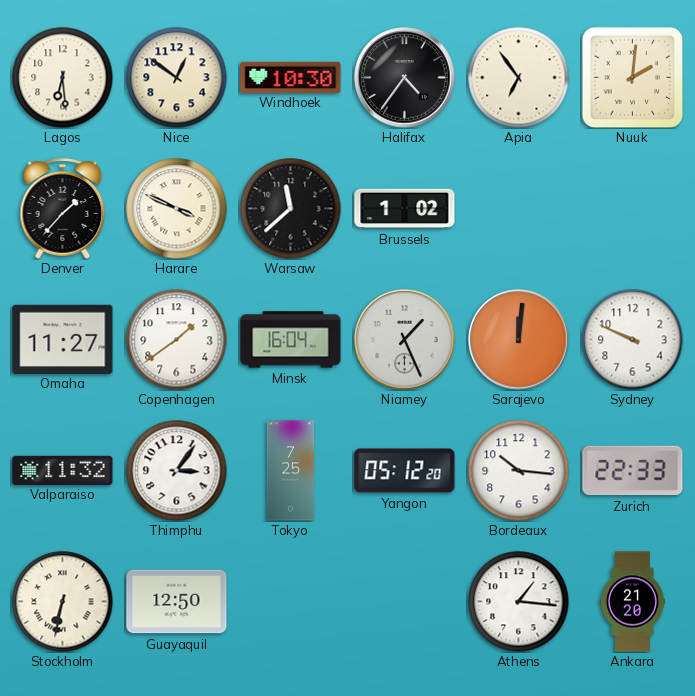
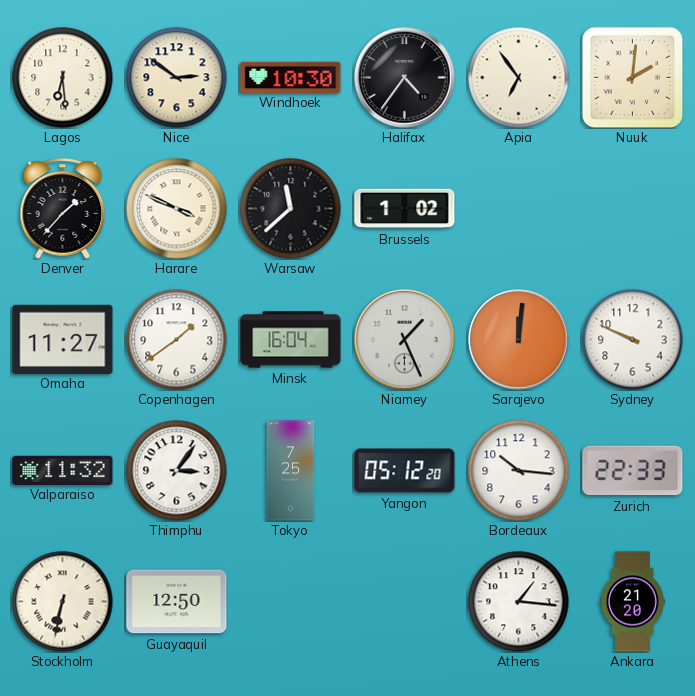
Nice: 12:51 -> 2:51 (177, 78)
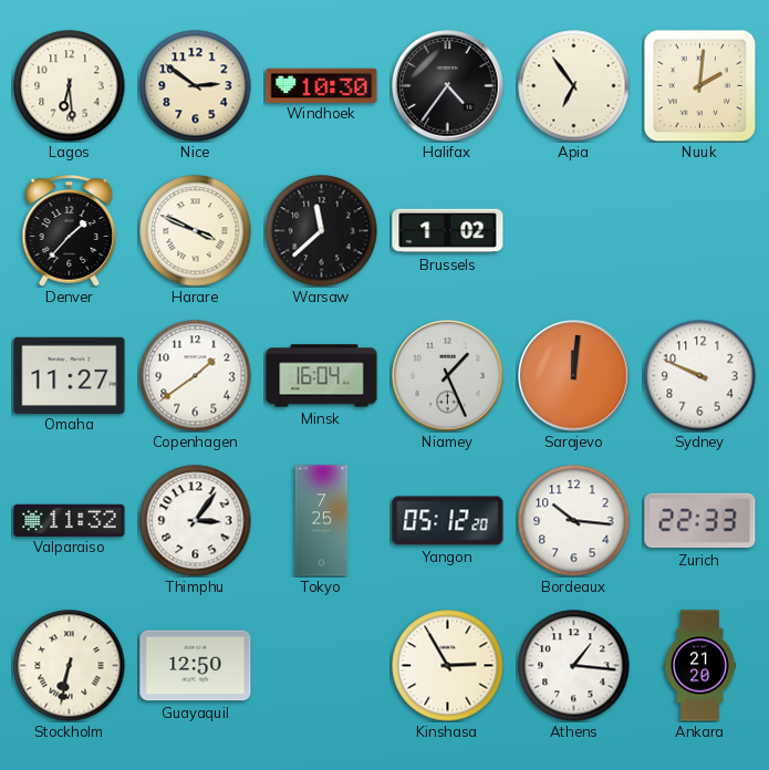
Kinshasa: none -> 2:55 (448, 666)
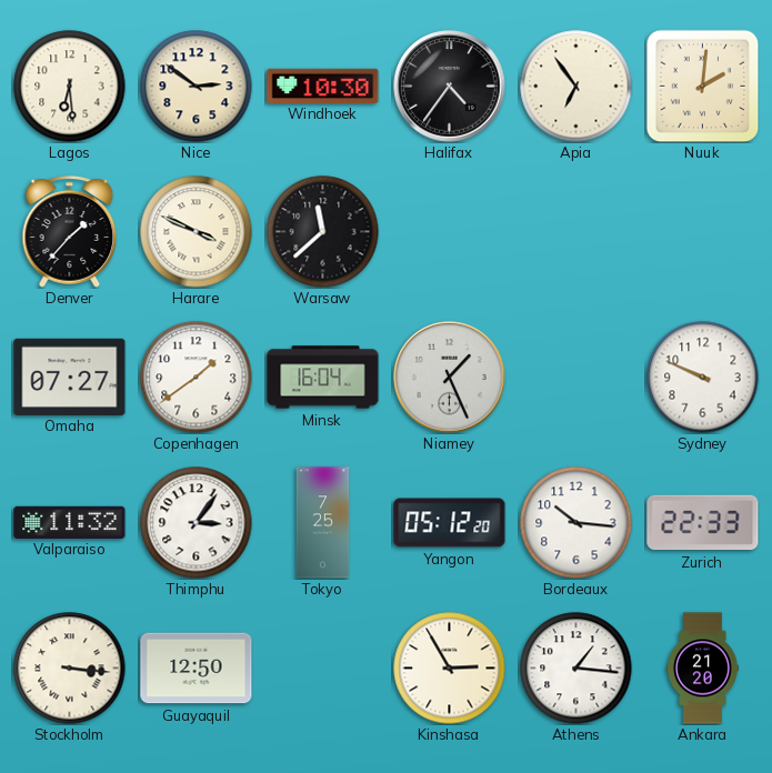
Brussels: 1:02 -> none (448, 231)
Omaha: 11:27 -> 07:27 (70, 377)
Sarajevo: 12:01 -> none (574, 376)
Stockholm: 6:32 -> 3:16 (70, 669)
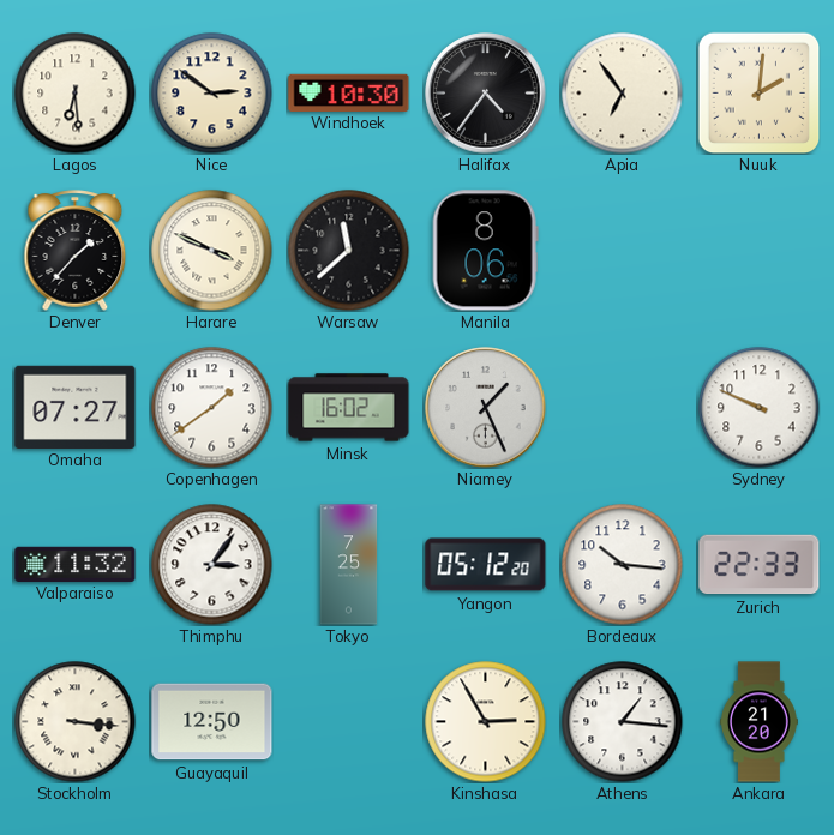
Manila: none -> 8:06 (485, 251)
Minsk: 16:04 -> 16:02 (349, 408)
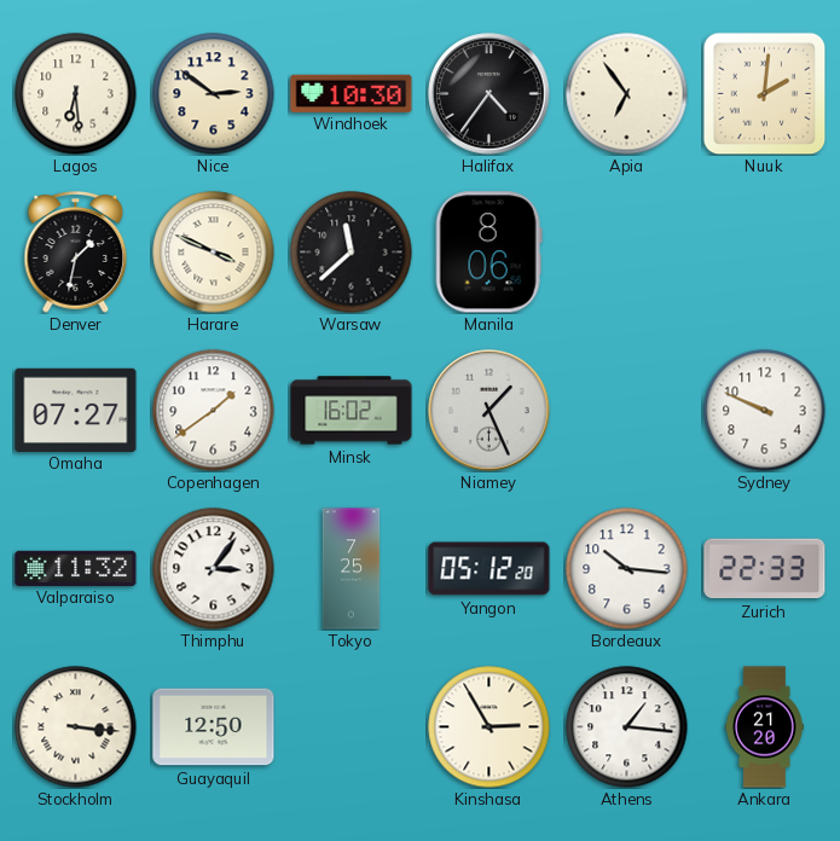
Denver: 1:37 -> 1:32 (76, 253)
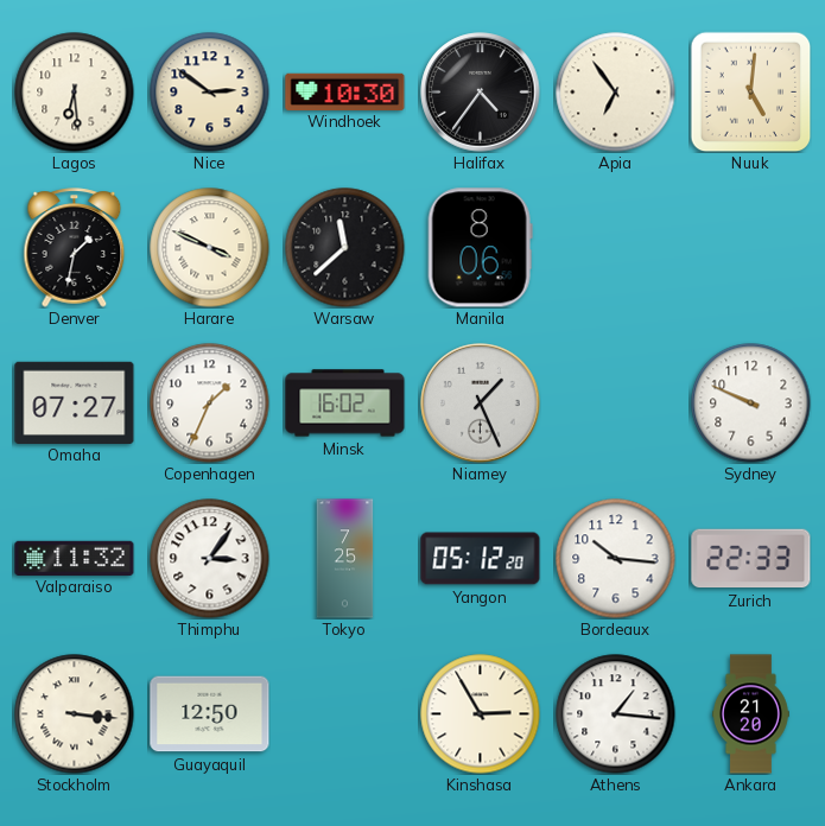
Nuuk: 2:01 -> 5:01 (750, 91)
Copenhagen: 1:39 -> 1:34 (210, 404)
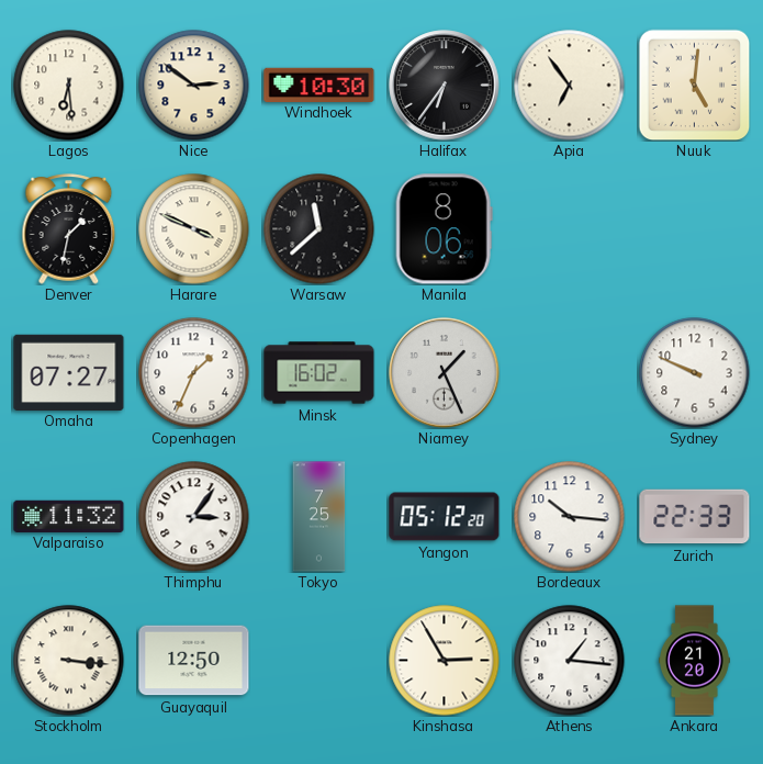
Halifax: 4:36 -> 6:36 (445, 86)
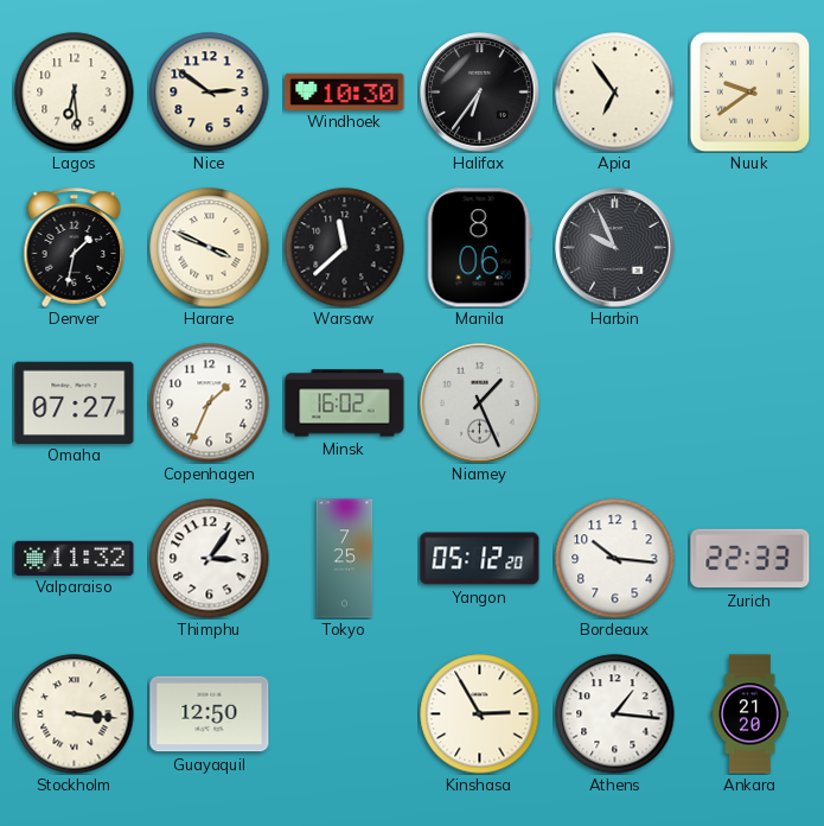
Nuuk: 5:01 -> 9:39 (749, 91)
Harbin: none -> 9:56 (615, 248)
Sydney: 9:49 -> none (695, 373)
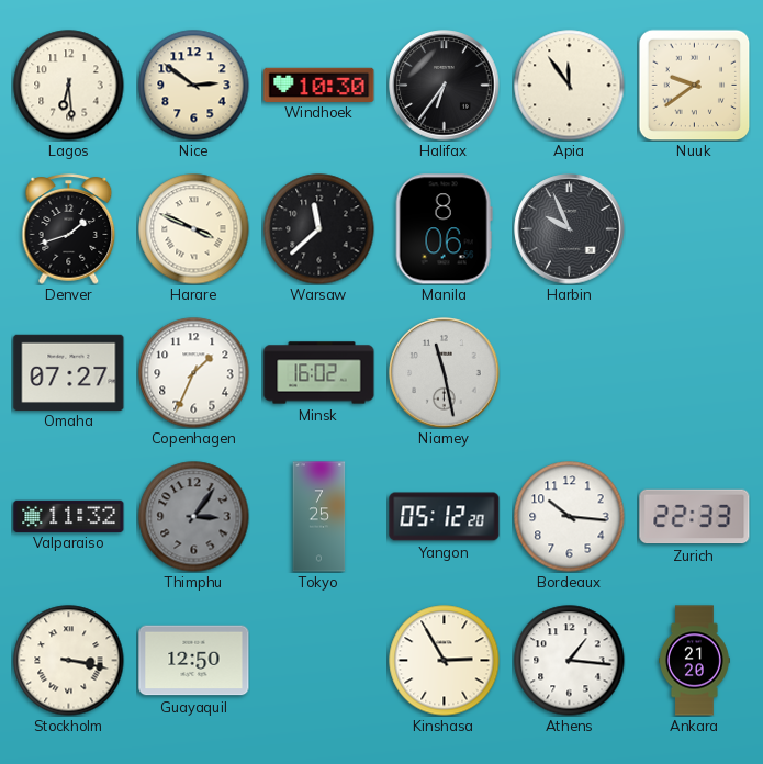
Apia: 6:54 -> 11:54 (570, 86)
Denver: 1:32 -> 1:42 (69, 229)
Niamey: 1:26 -> 11:28 (445, 373)
Thimphu dial: white -> grey (194, 517)
Stockholm: 3:16 -> 3:17 (69, 661)
